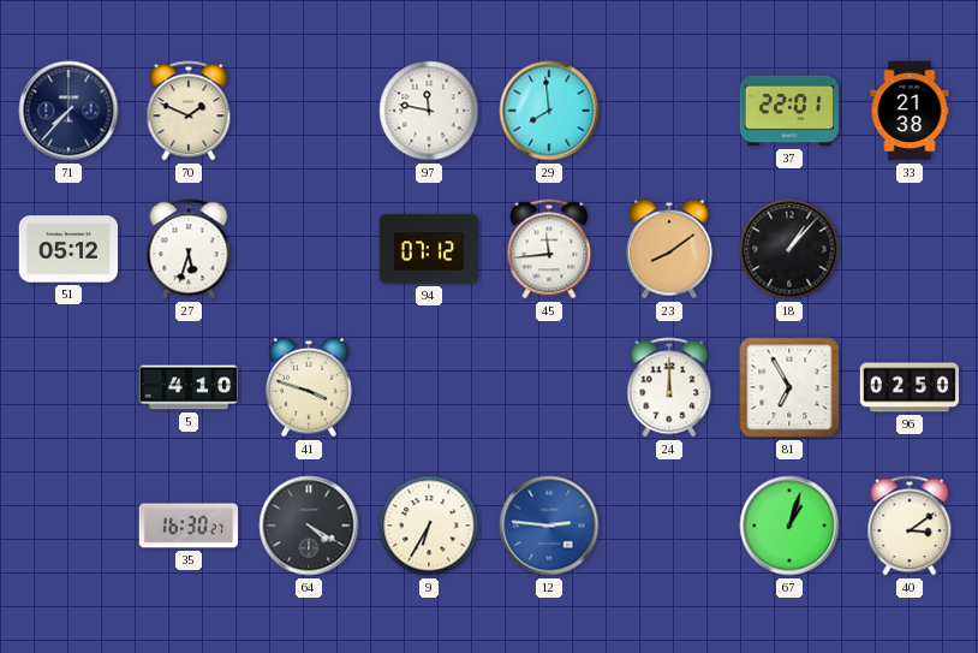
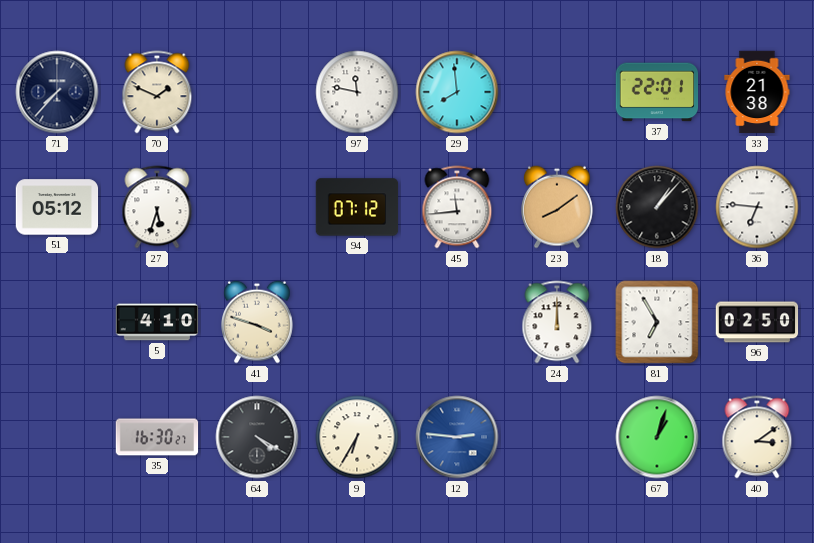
36: none -> 6:46 (757, 207)
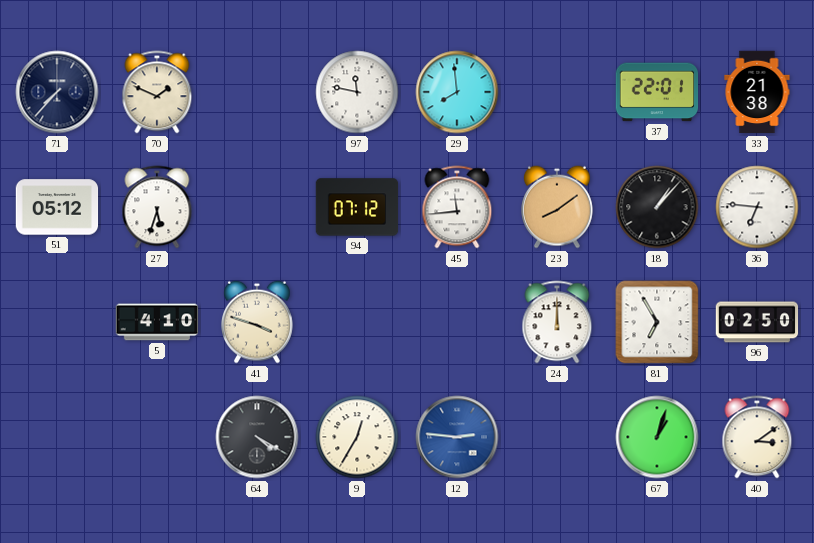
35: 16:30 -> none (157, 437)
9: 6:35 -> 12:35 (357, 437)
